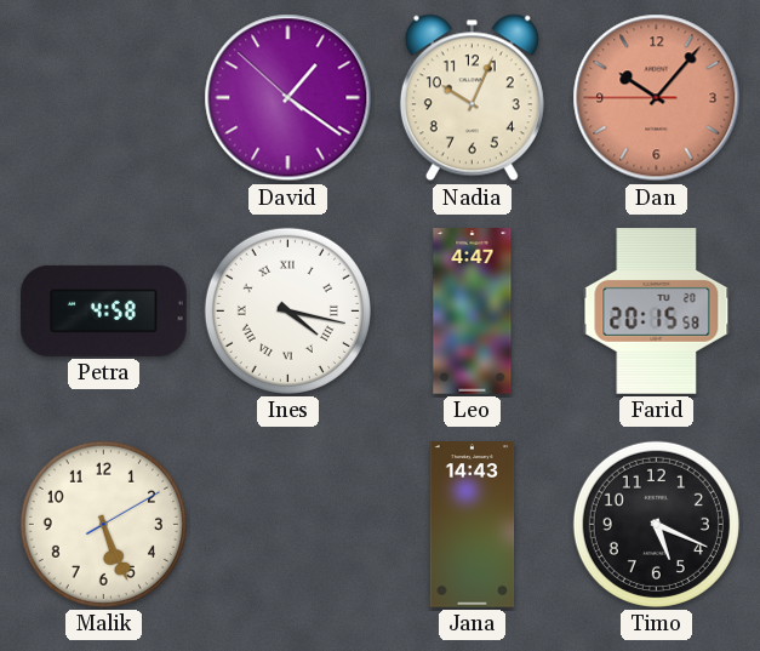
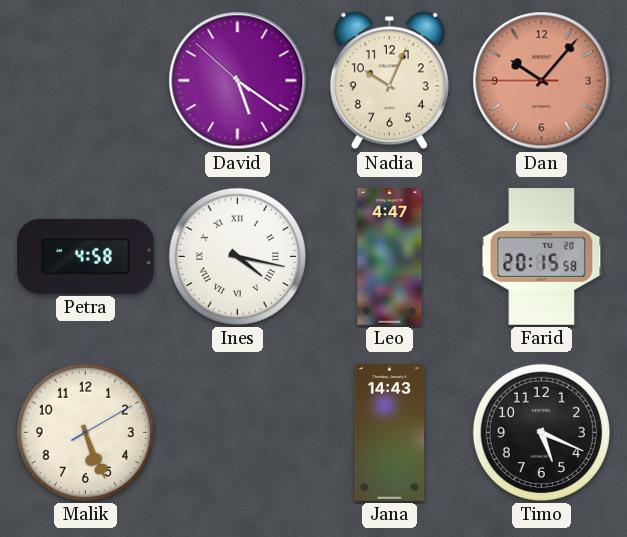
David: 1:20 -> 5:20 (238, 81)
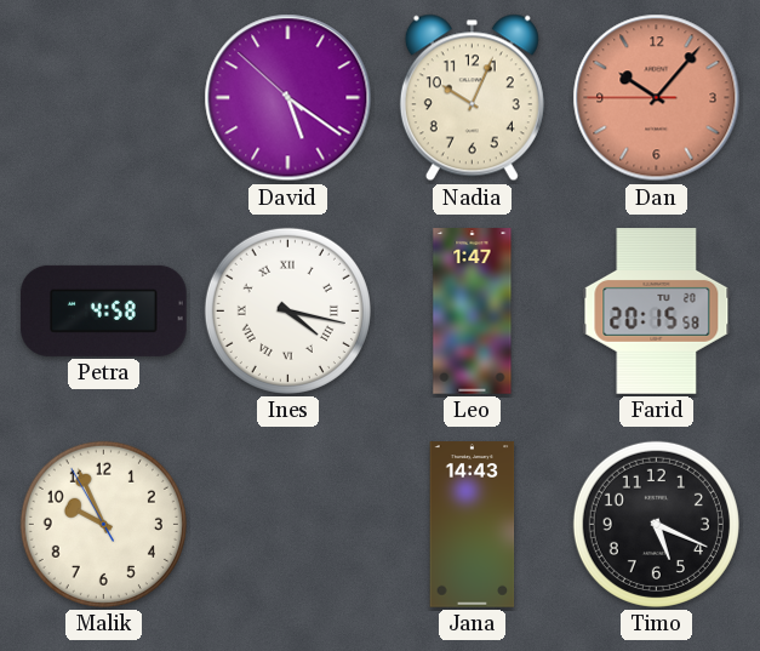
Leo: 4:47 -> 1:47 (473, 312)
Malik: 5:26 -> 9:55 (103, 524)
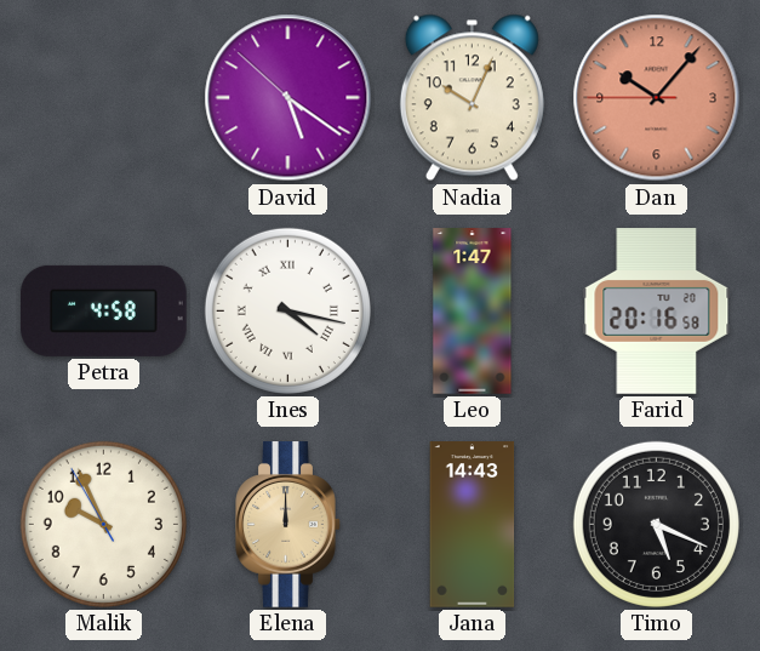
Farid: 20:15 -> 20:16 (657, 312)
Elena: none -> 12:00 (288, 525)
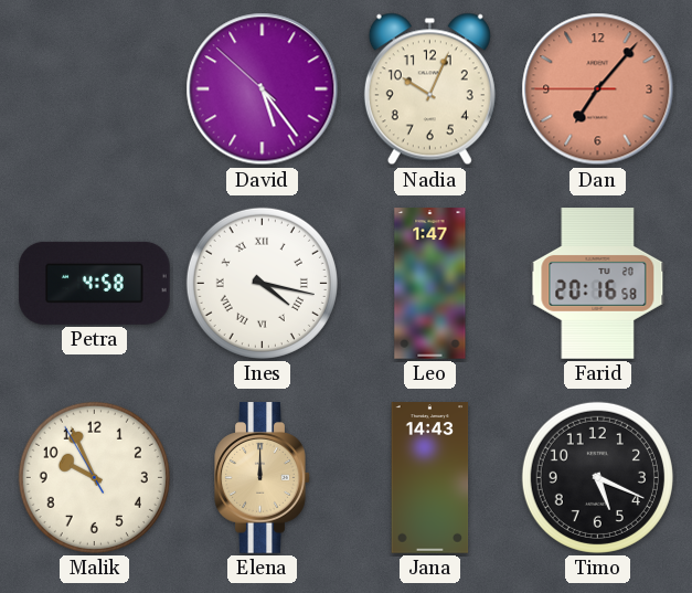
David: 5:20 -> 5:23 (263, 89)
Dan: 10:06 -> 7:06 (598, 89)
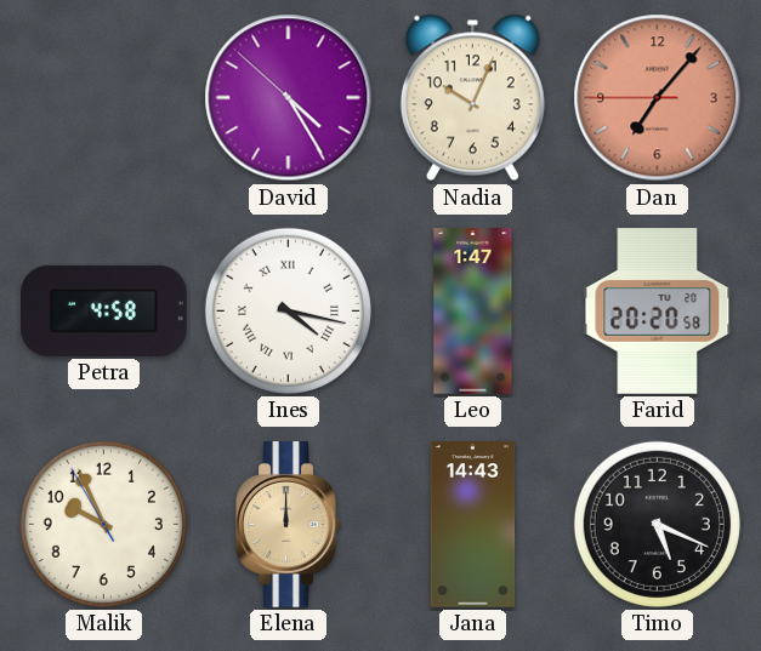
David: 5:23 -> 4:24 (289, 98)
Farid: 20:16 -> 20:20 (658, 312)
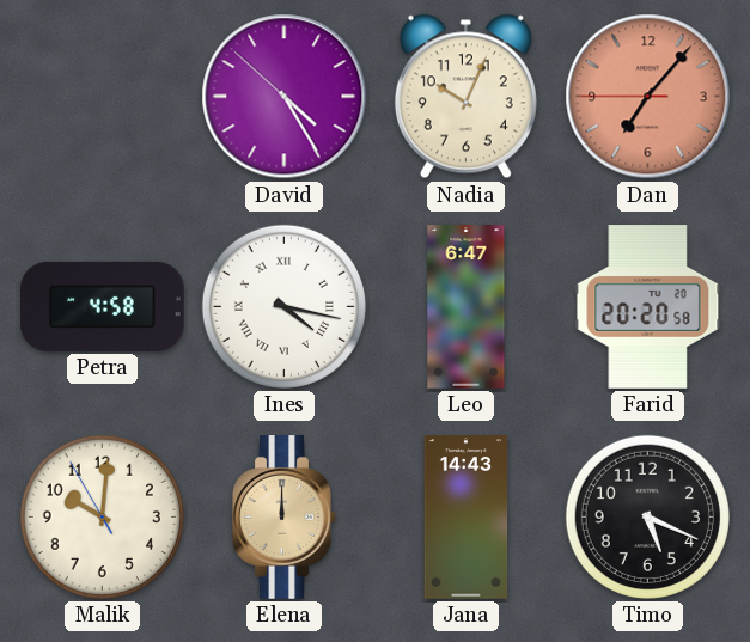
Leo: 1:47 -> 6:47 (467, 307)
Malik: 9:55 -> 10:00 (102, 516)
